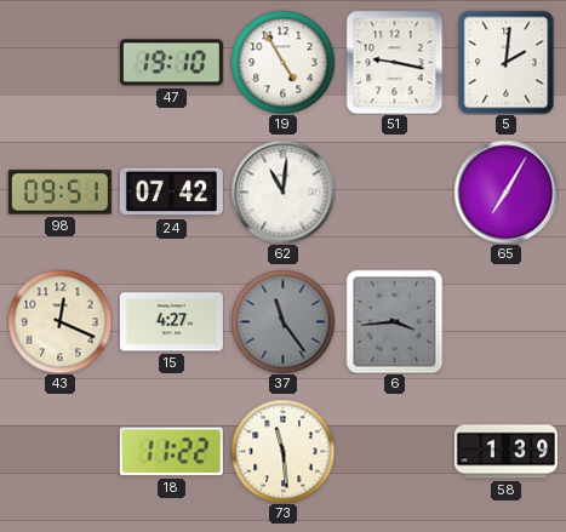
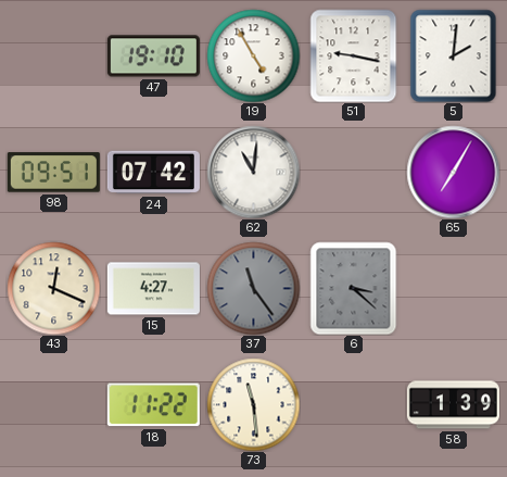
6: 3:44 -> 3:22 (354, 288)
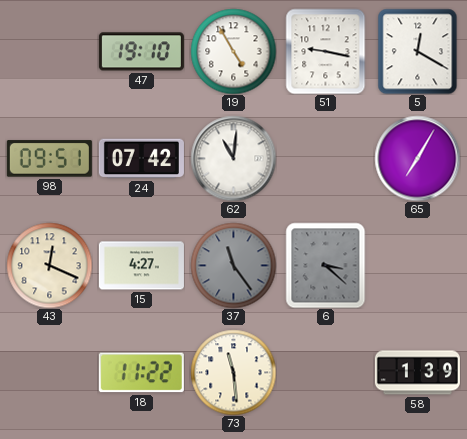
5: 2:01 -> 12:20 (418, 51)
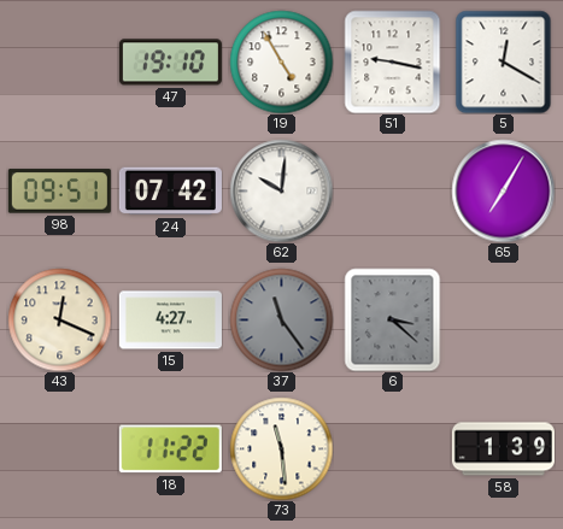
62: 11:01 -> 10:01 (281, 190)
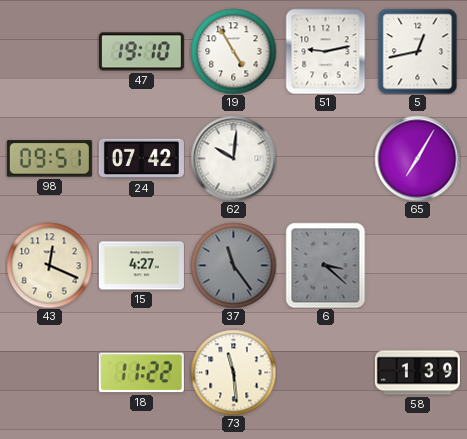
51: 9:17 -> 9:13 (326, 51)
5: 12:20 -> 12:43 (418, 51)
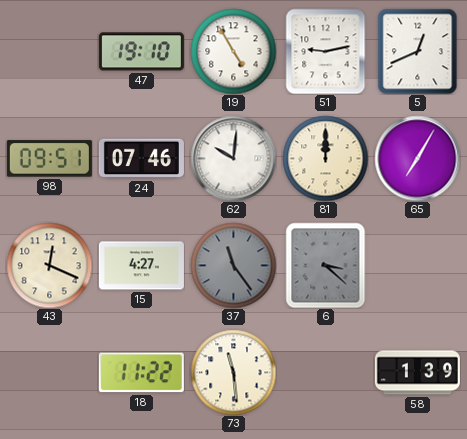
5: 12:43 -> 12:41 (418, 51)
24: 07:42 -> 07:46 (141, 159)
81: none -> 12:00 (325, 158)
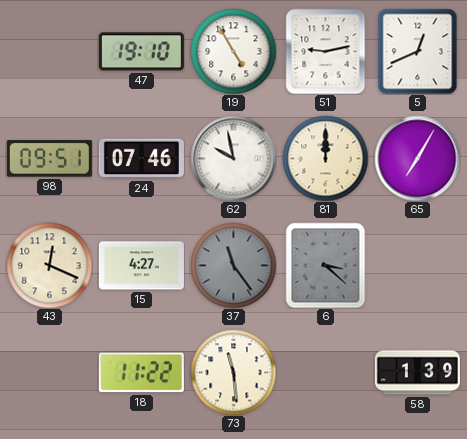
62: 10:01 -> 9:58 (233, 158)
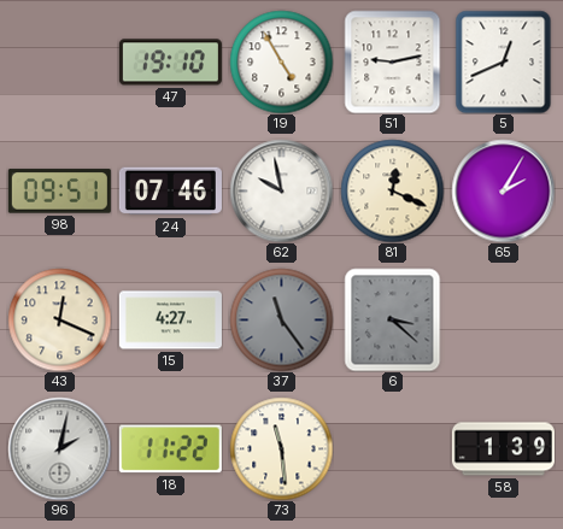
81: 12:00 -> 12:19 (392, 190)
65: 7:05 -> 2:05 (503, 190)
96: none -> 2:02 (59, 448)
